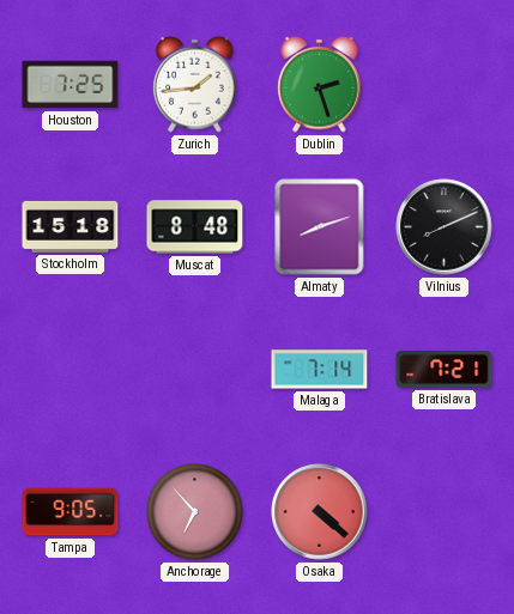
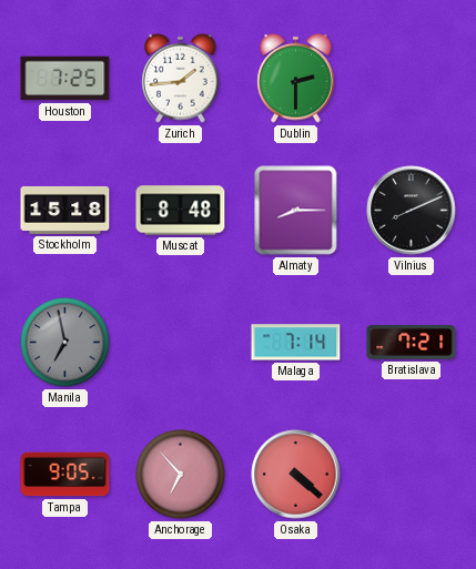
Dublin: 2:27 -> 2:30 (296, 78)
Almaty: 8:12 -> 8:15 (296, 211)
Manila: none -> 6:58 (65, 343)
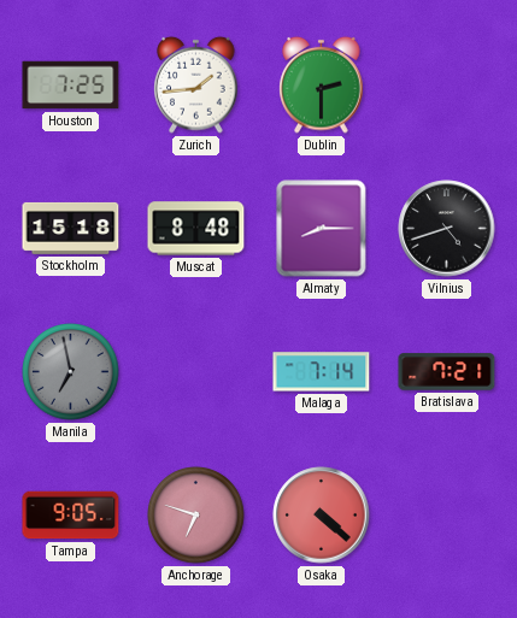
Vilnius: 8:11 -> 4:42 (447, 229)
Anchorage: 6:53 -> 6:48 (196, 516)
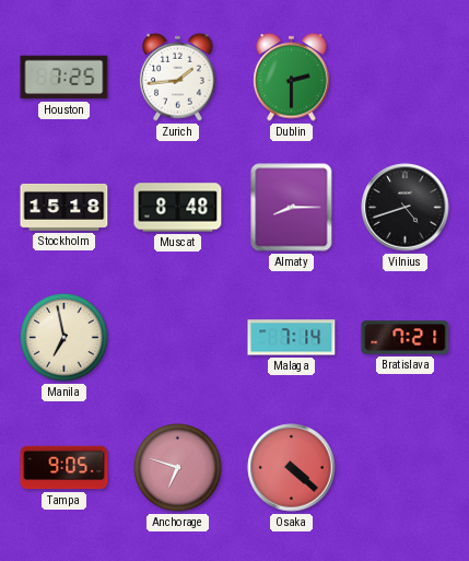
Manila dial: grey -> cream (65, 338)
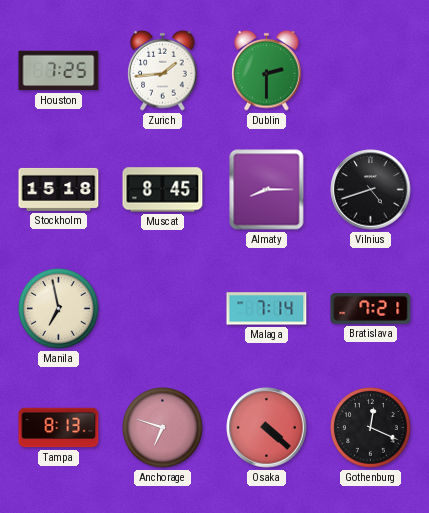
Muscat: 8:48 -> 8:45 (163, 190)
Tampa: 9:05 -> 8:13 (59, 428)
Gothenburg: none -> 12:19 (371, 428)
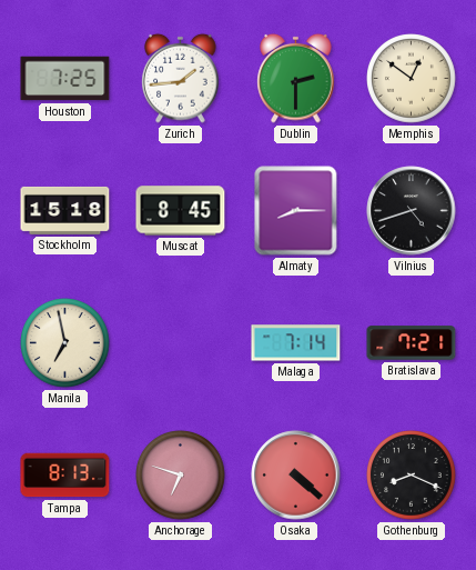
Memphis: none -> 12:51 (412, 79)
Gothenburg: 12:19 -> 8:19 (412, 476)
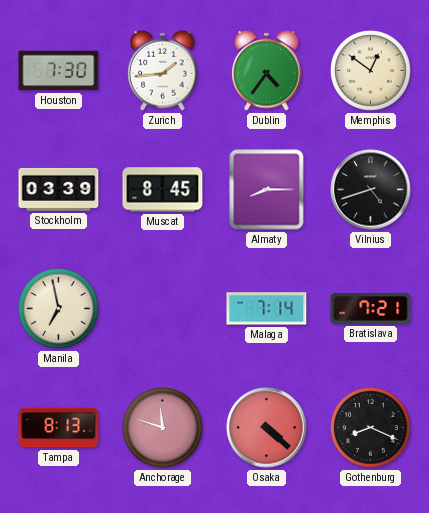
Houston: 7:25 -> 7:30 (59, 71)
Dublin: 2:30 -> 4:36 (267, 70)
Stockholm: 15:18 -> 03:39 (59, 189)
Anchorage: 6:48 -> 11:48 (163, 428)
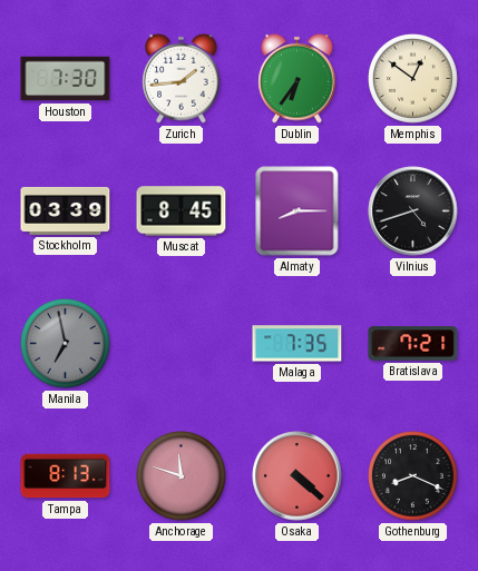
Dublin: 4:36 -> 6:36 (297, 78)
Manila dial: cream -> grey (66, 344)
Malaga: 7:14 -> 7:35 (297, 344)
